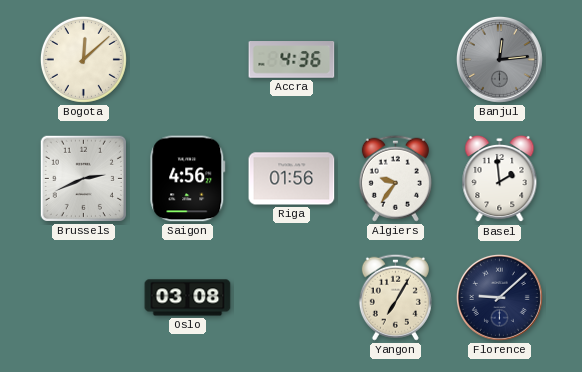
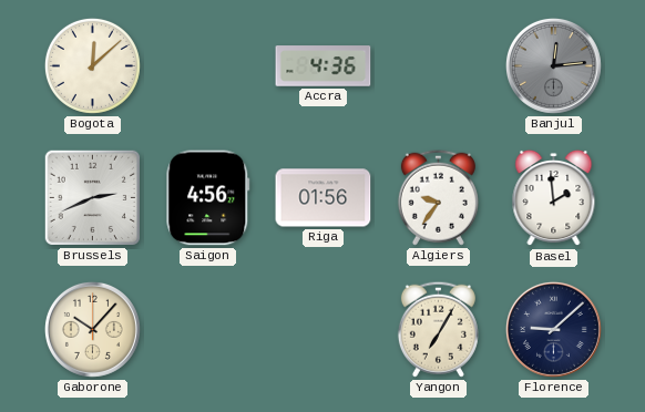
Gaborone: none -> 10:07 (92, 329)
Oslo: 03:08 -> none (188, 298)
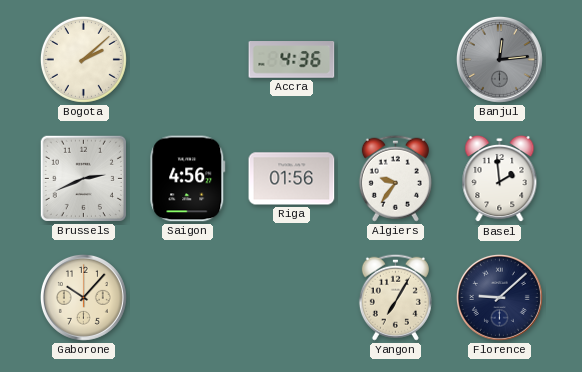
Bogota: 12:08 -> 2:08 (83, 59)
